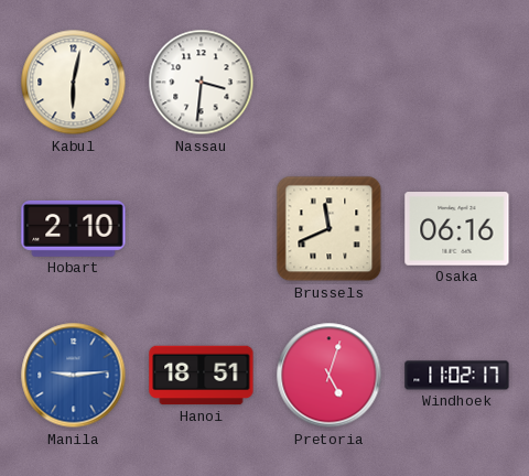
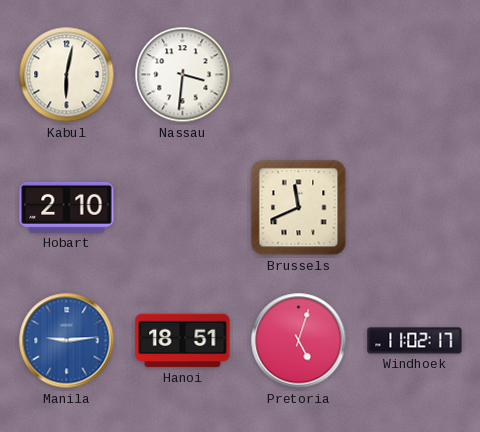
Osaka: 06:16 -> none (457, 229)
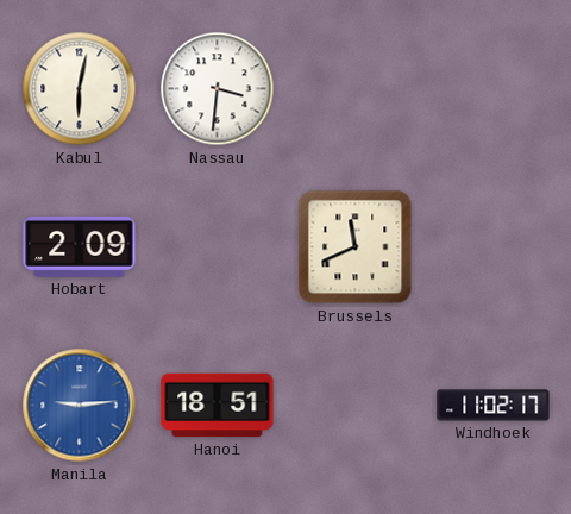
Hobart: 2:10 -> 2:09 (80, 246)
Pretoria: 5:03 -> none (299, 341)
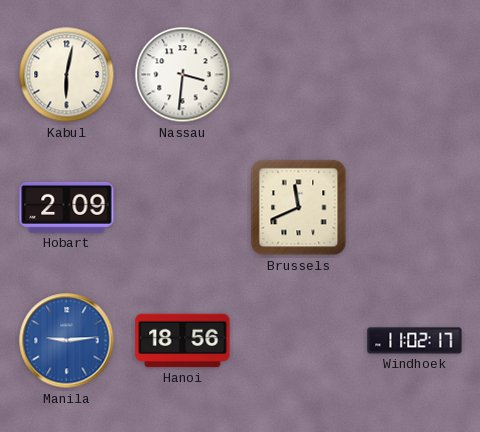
Hanoi: 18:51 -> 18:56 (183, 341)
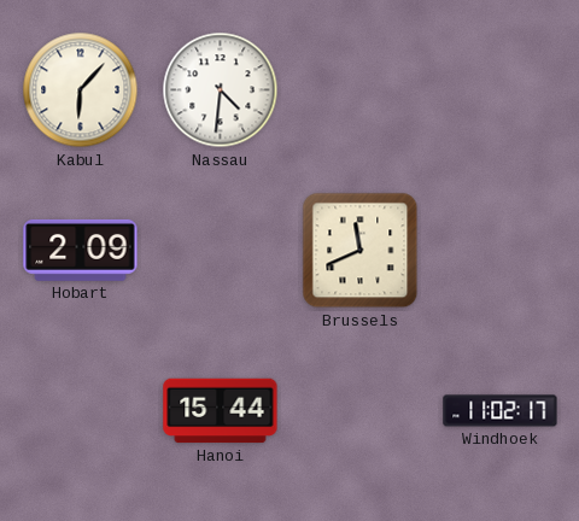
Kabul: 6:02 -> 6:07 (81, 90)
Nassau: 3:31 -> 4:31 (221, 90)
Manila: 9:14 -> none (67, 341)
Hanoi: 18:56 -> 15:44 (221, 411)
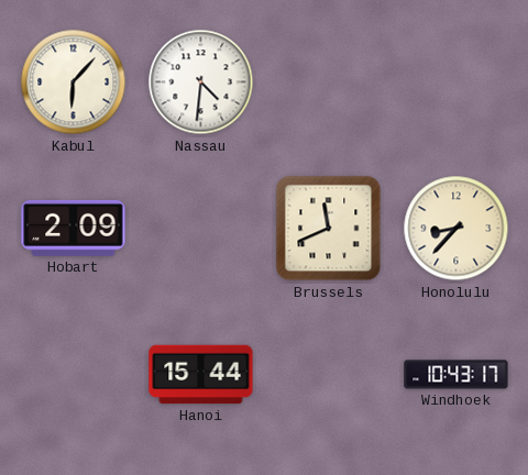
Honolulu: none -> 8:37 (457, 229)
Windhoek: 11:02 -> 10:43 (457, 375)
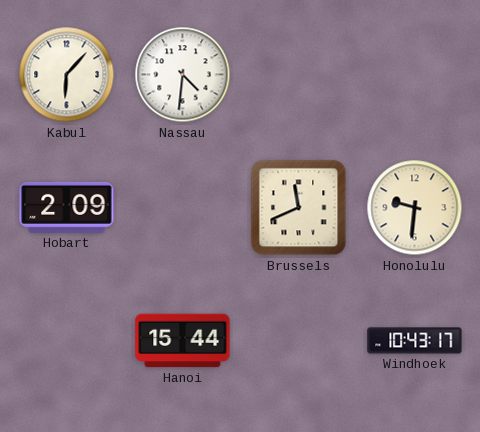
Honolulu: 8:37 -> 9:31 (415, 208)
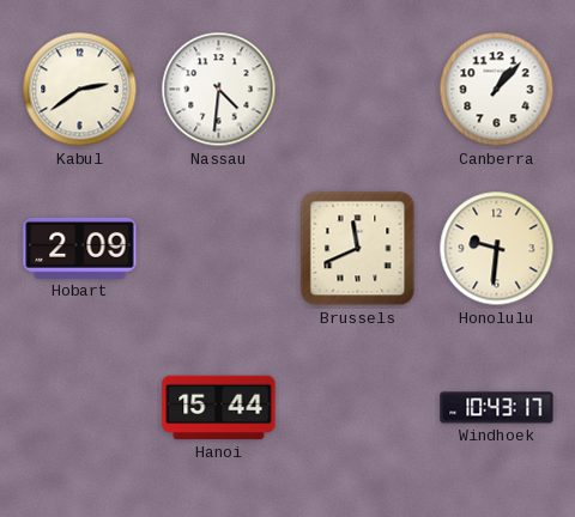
Kabul: 6:07 -> 2:39 (80, 90)
Canberra: none -> 1:07 (497, 90)
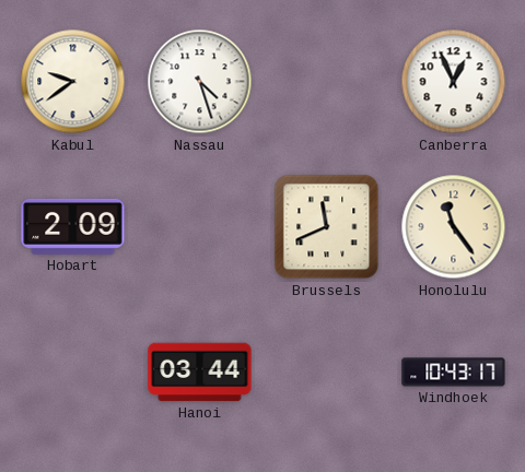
Kabul: 2:39 -> 9:39 (73, 82)
Nassau: 4:31 -> 4:27 (200, 82)
Canberra: 1:07 -> 12:56 (454, 82)
Honolulu: 9:31 -> 11:24 (454, 227)
Hanoi: 15:44 -> 03:44 (200, 373)
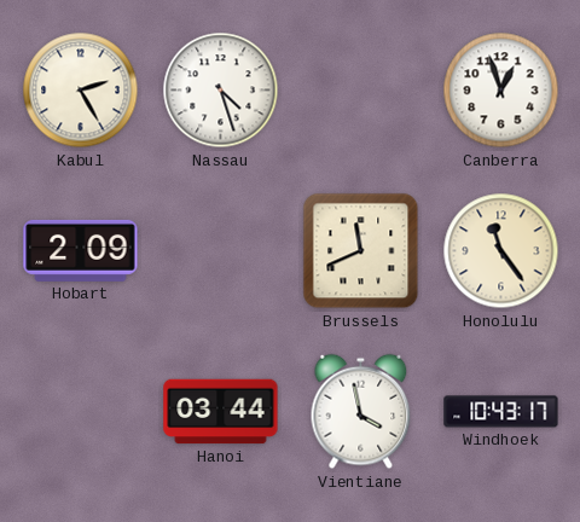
Kabul: 9:39 -> 2:25 (81, 91)
Canberra: 12:56 -> 12:57 (501, 91)
Vientiane: none -> 3:58 (361, 412)
